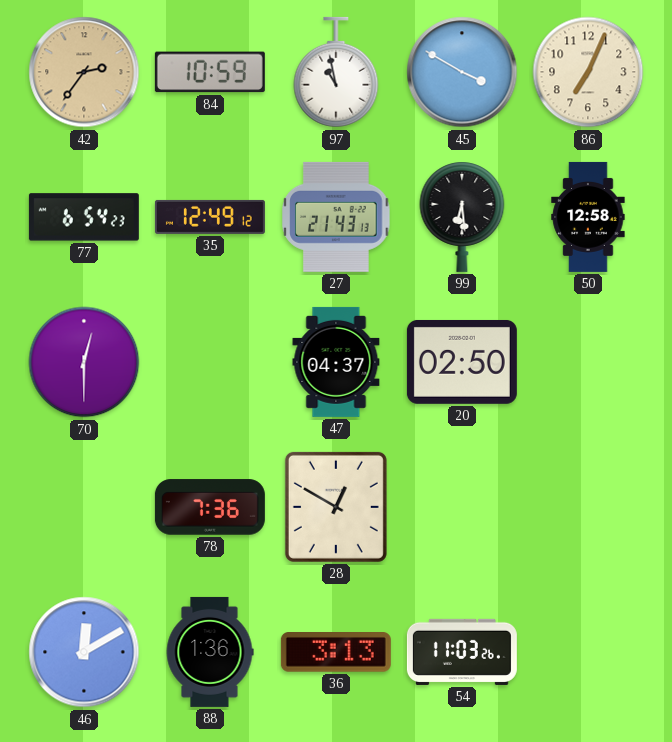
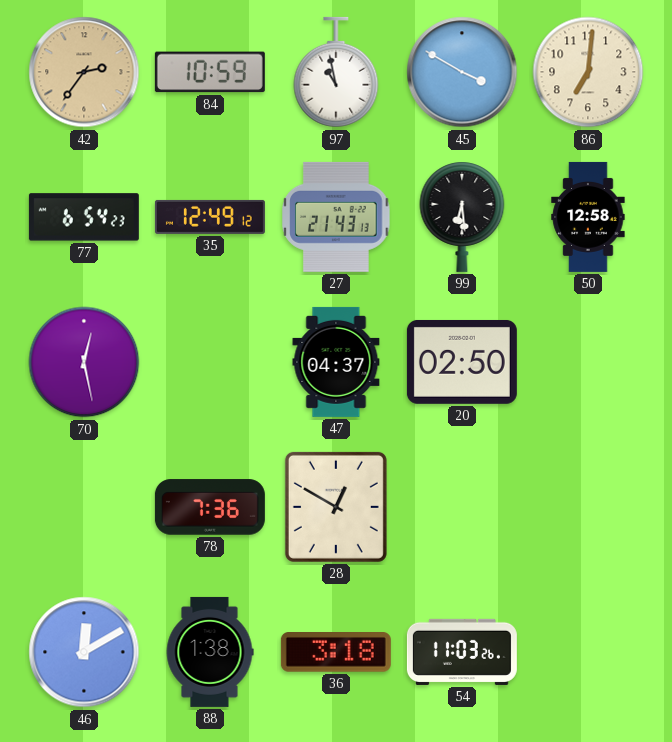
86: 7:04 -> 7:01 (588, 72)
70: 12:30 -> 12:28 (84, 362)
88: 1:36 -> 1:38 (210, 652)
36: 3:13 -> 3:18 (336, 652)
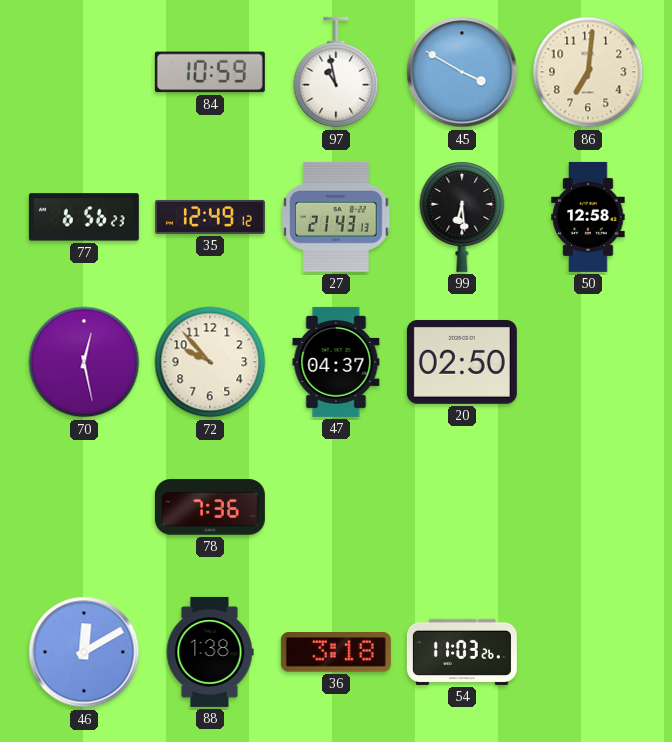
42: 2:36 -> none (84, 72)
77: 6:54 -> 6:56 (84, 217)
72: none -> 9:53 (210, 362)
28: 12:50 -> none (336, 507)
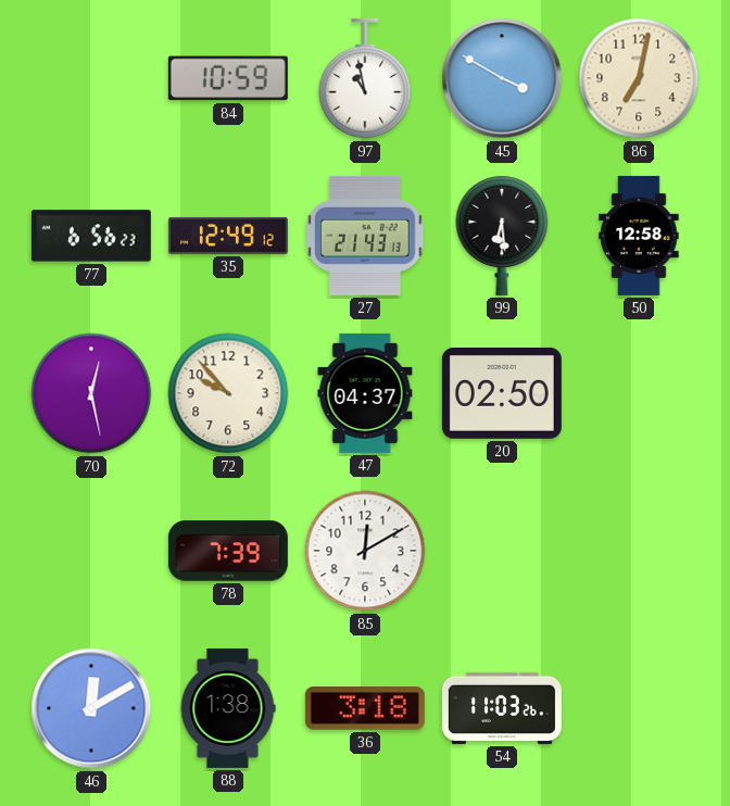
86: 7:01 -> 7:02 (639, 78)
78: 7:36 -> 7:39 (228, 551)
85: none -> 12:10 (365, 551)
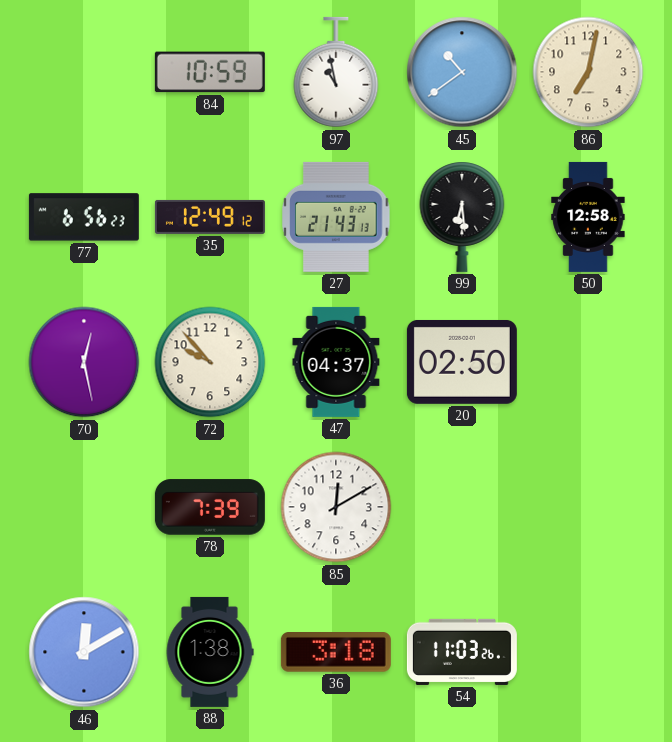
45: 3:50 -> 10:39 (462, 72)
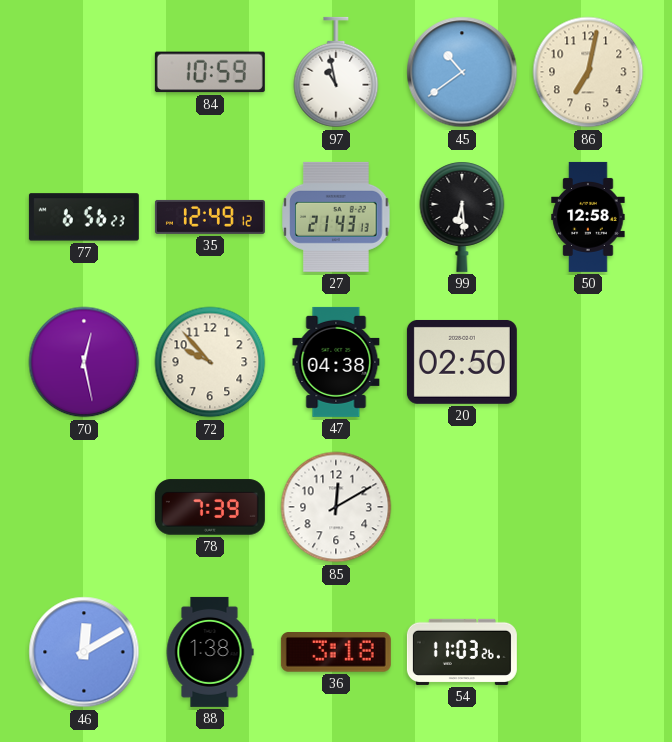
47: 04:37 -> 04:38 (336, 362)
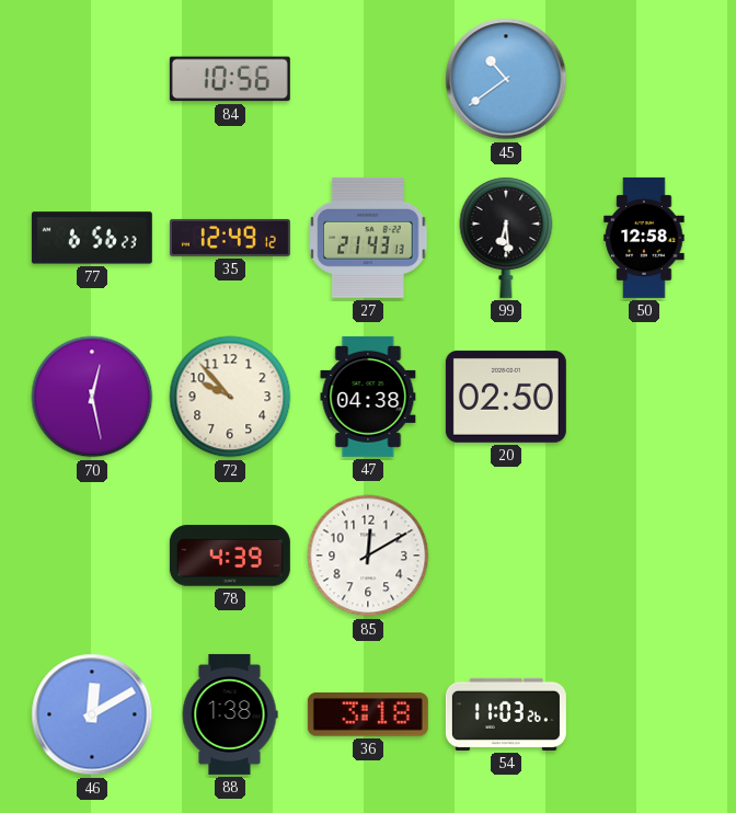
84: 10:59 -> 10:56 (230, 79)
97: 10:58 -> none (336, 72)
86: 7:02 -> none (588, 72)
78: 7:39 -> 4:39 (230, 556)
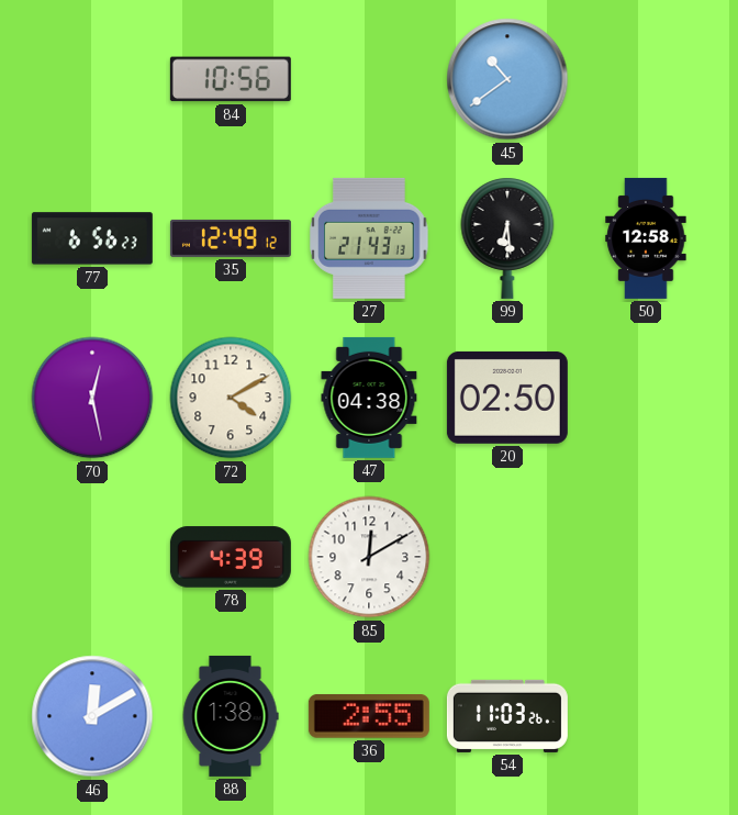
72: 9:53 -> 4:10 (231, 398)
36: 3:18 -> 2:55 (369, 716)
